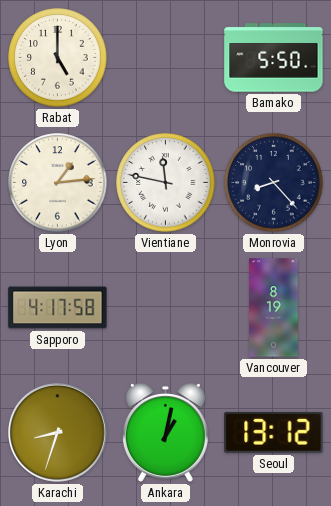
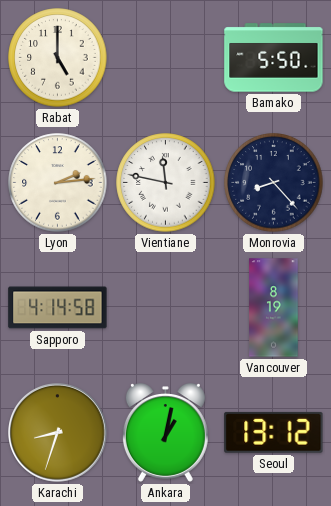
Lyon: 1:14 -> 2:14 (58, 183)
Sapporo: 4:17 -> 4:14 (58, 308)
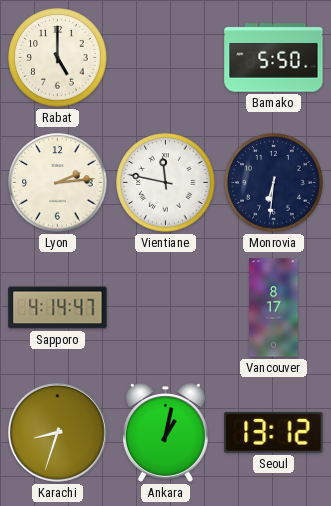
Monrovia: 8:23 -> 6:31 (274, 183)
Sapporo: 4:14:58 -> 4:14:47 (58, 308)
Vancouver: 8:19 -> 8:17 (274, 308)
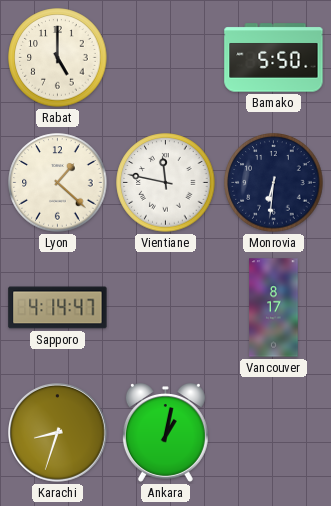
Lyon: 2:14 -> 1:22 (58, 183)
Seoul: 13:12 -> none (274, 432)
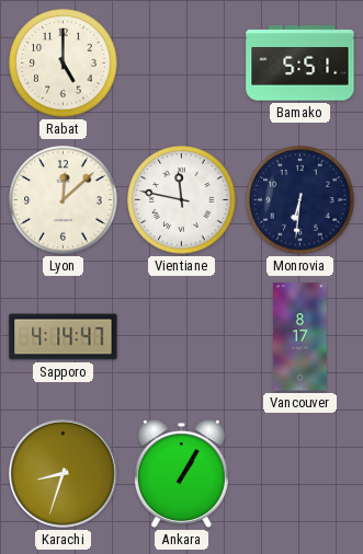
Bamako: 5:50 -> 5:51 (300, 64)
Lyon: 1:22 -> 12:08 (64, 200)
Ankara: 1:02 -> 1:05 (181, 474)
